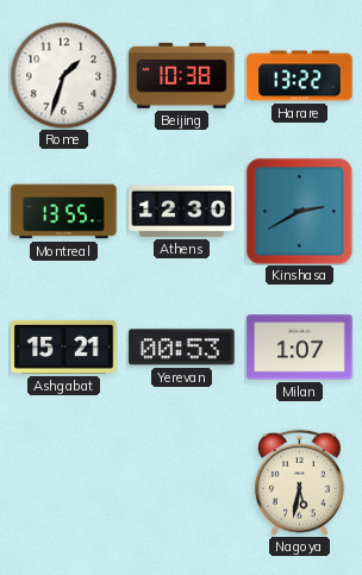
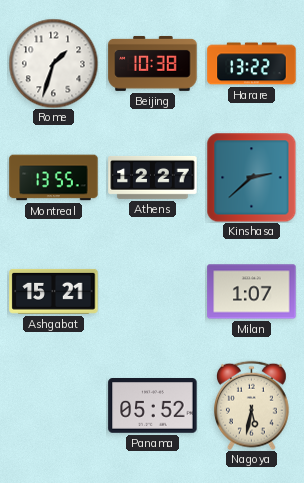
Athens: 12:30 -> 12:27 (153, 177)
Kinshasa: 2:40 -> 2:38 (251, 177)
Yerevan: 00:53 -> none (182, 348)
Panama: none -> 05:52 (153, 406)
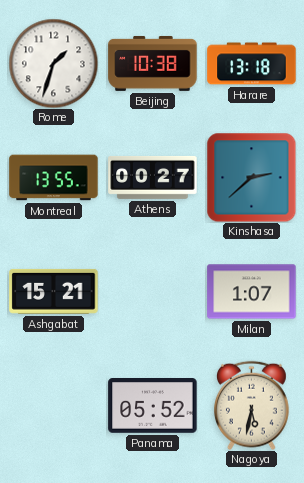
Harare: 13:22 -> 13:18 (252, 64)
Athens: 12:27 -> 00:27 (153, 177)
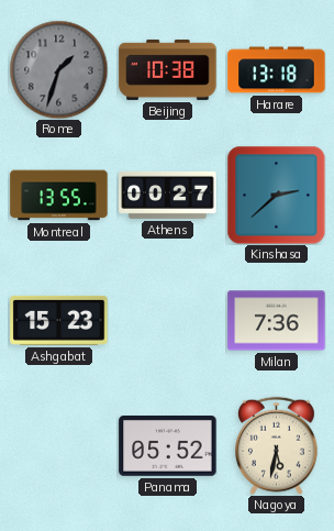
Rome dial: white -> grey (58, 69)
Ashgabat: 15:21 -> 15:23 (59, 320)
Milan: 1:07 -> 7:36 (277, 321)
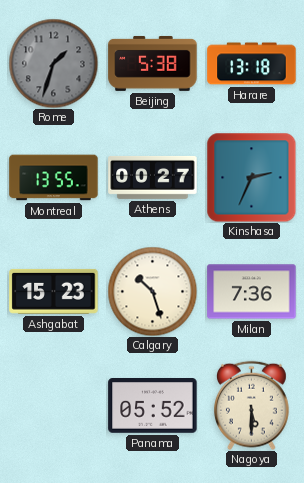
Beijing: 10:38 -> 5:38 (153, 63)
Kinshasa: 2:38 -> 2:34 (251, 177)
Calgary: none -> 10:27 (152, 291)
Nagoya: 5:32 -> 5:30 (251, 405)
